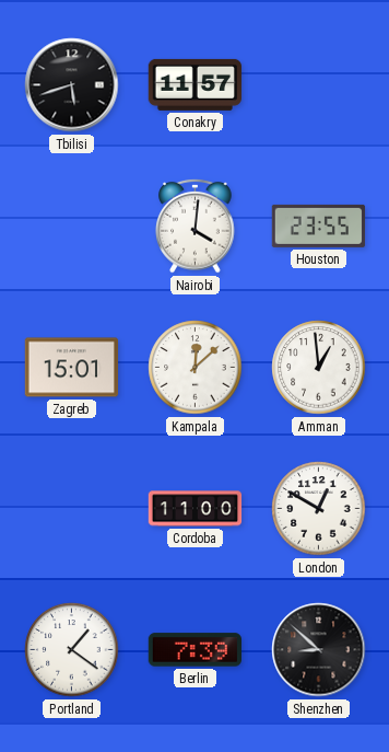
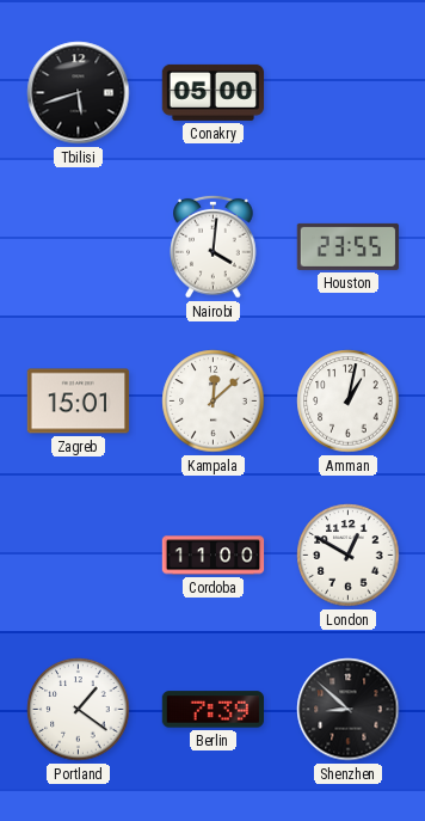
Conakry: 11:57 -> 05:00 (214, 92)
Amman: 12:59 -> 1:02 (349, 402)
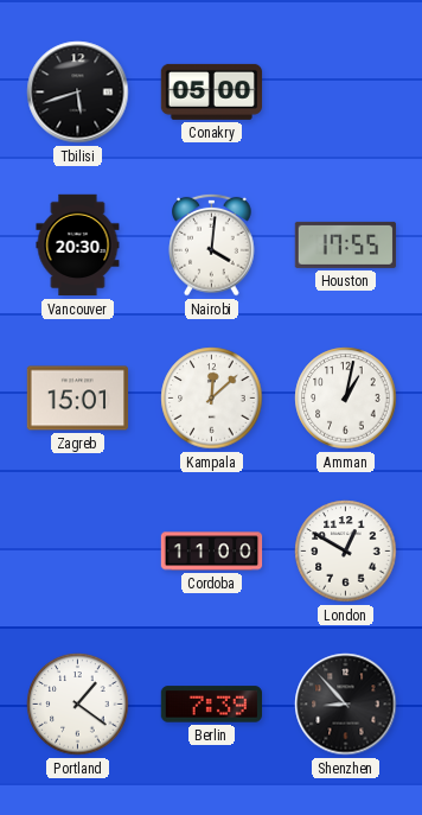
Vancouver: none -> 20:30 (78, 246)
Houston: 23:55 -> 17:55 (346, 244)
Shenzhen: 8:52 -> 8:53 (346, 705)
